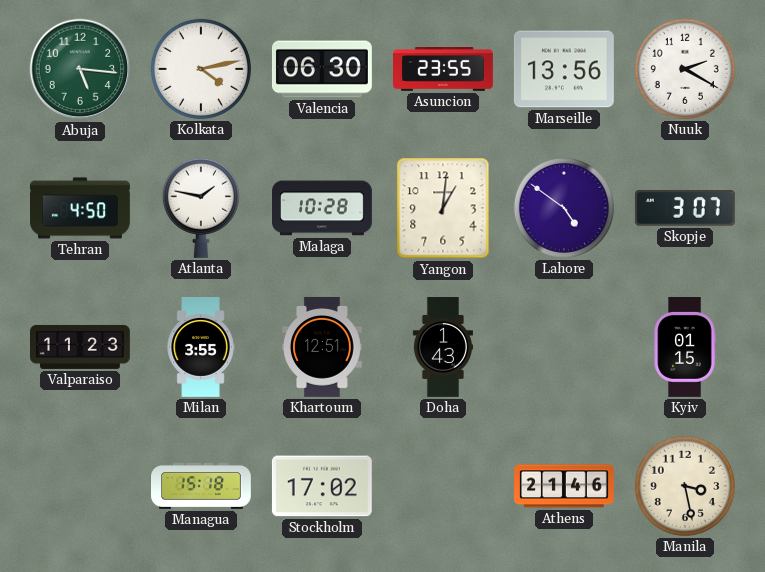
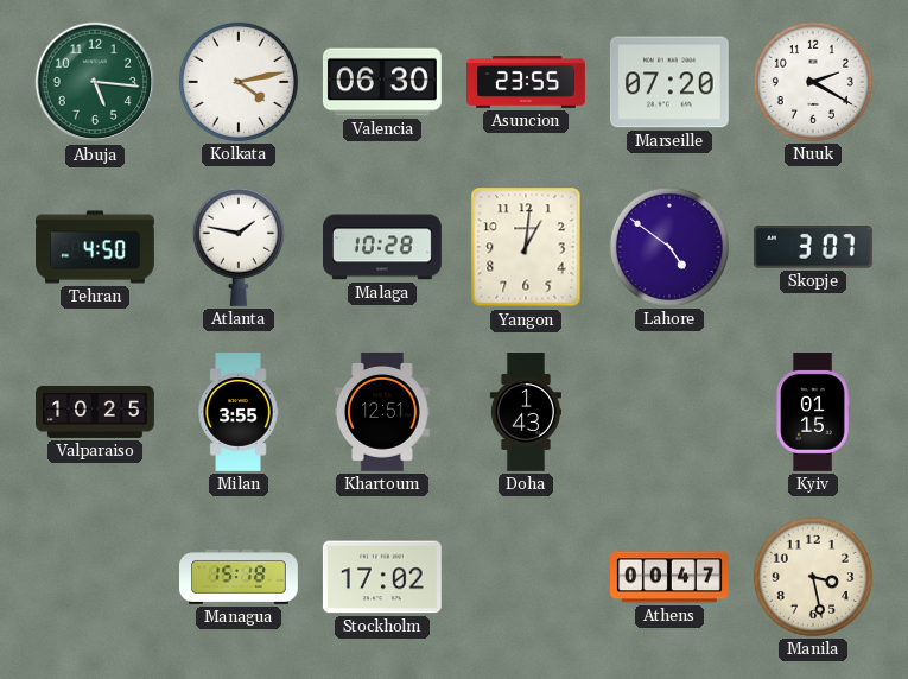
Marseille: 13:56 -> 07:20 (669, 82)
Valparaiso: 11:23 -> 10:25 (96, 412)
Athens: 21:46 -> 00:47 (671, 577)
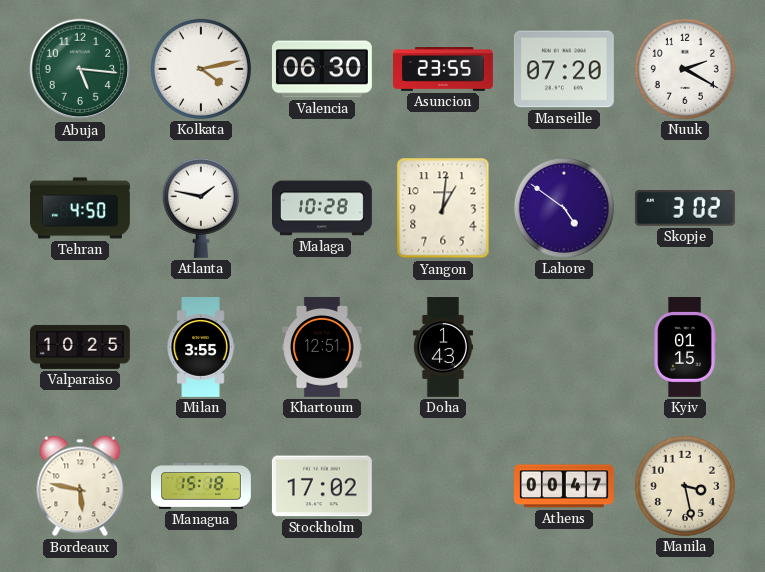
Skopje: 3:07 -> 3:02 (685, 208)
Bordeaux: none -> 5:47 (80, 486)
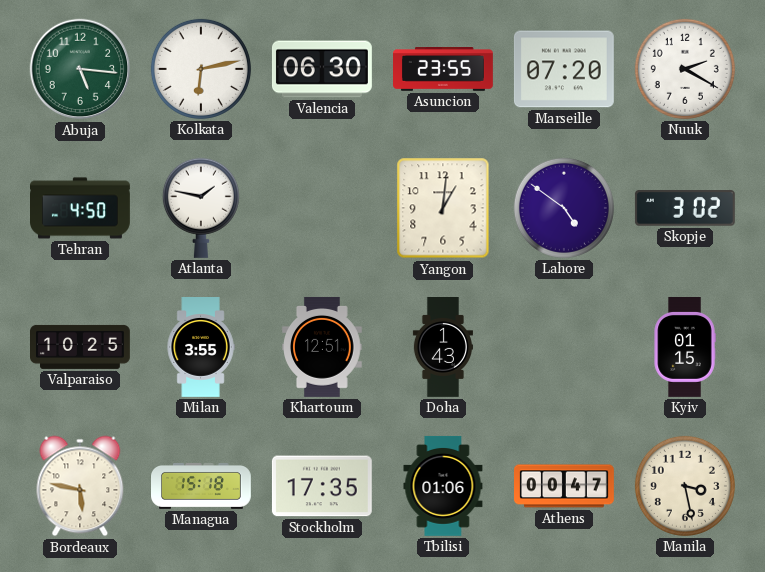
Kolkata: 4:13 -> 6:13 (201, 69)
Malaga: 10:28 -> none (323, 208)
Stockholm: 17:02 -> 17:35 (322, 486)
Tbilisi: none -> 01:06 (443, 486)
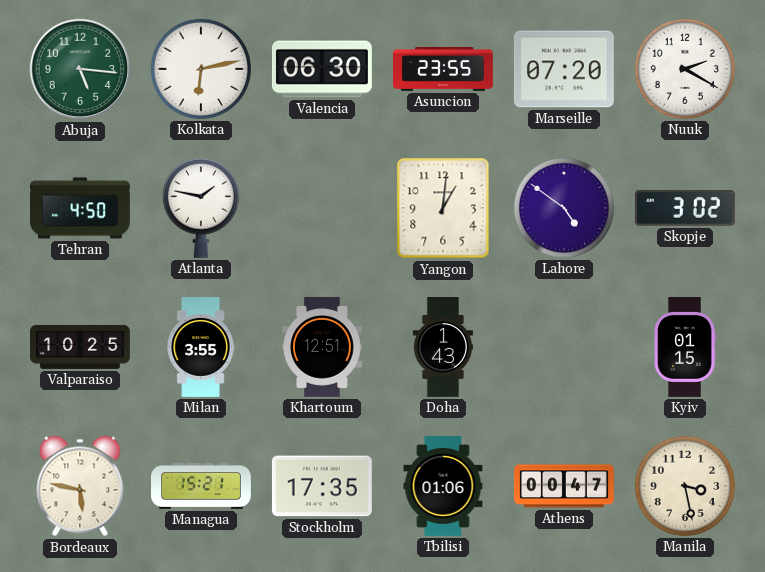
Managua: 15:18 -> 15:21 (202, 486)
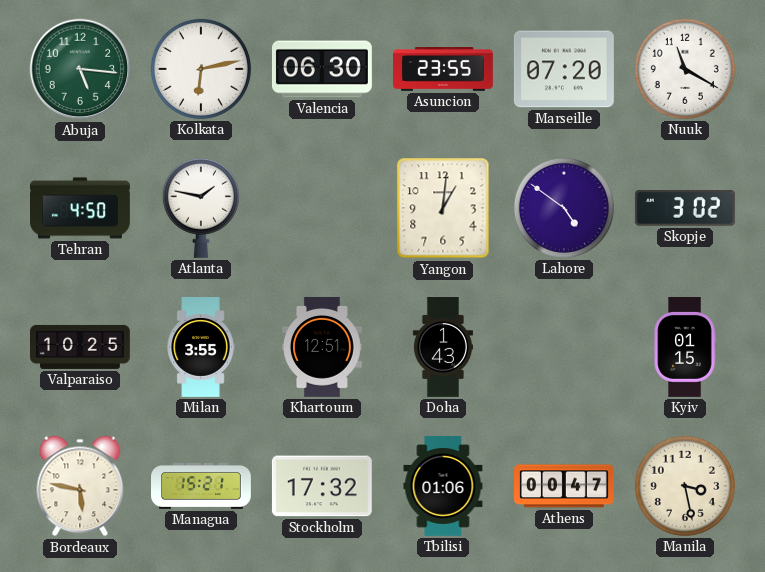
Nuuk: 2:20 -> 11:20 (685, 69)
Stockholm: 17:35 -> 17:32 (322, 486)
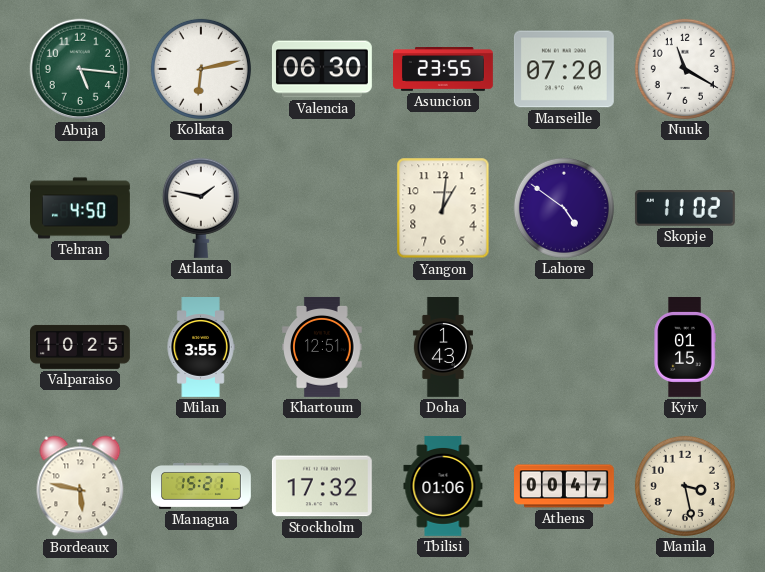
Skopje: 3:02 -> 11:02 (685, 208)
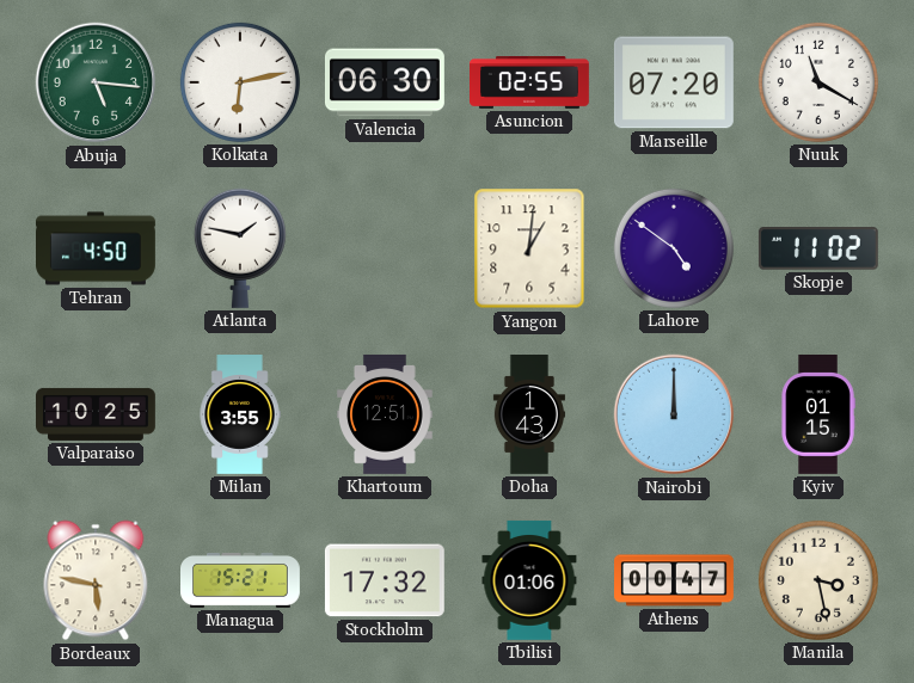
Asuncion: 23:55 -> 02:55 (530, 84)
Nairobi: none -> 12:00 (674, 414)
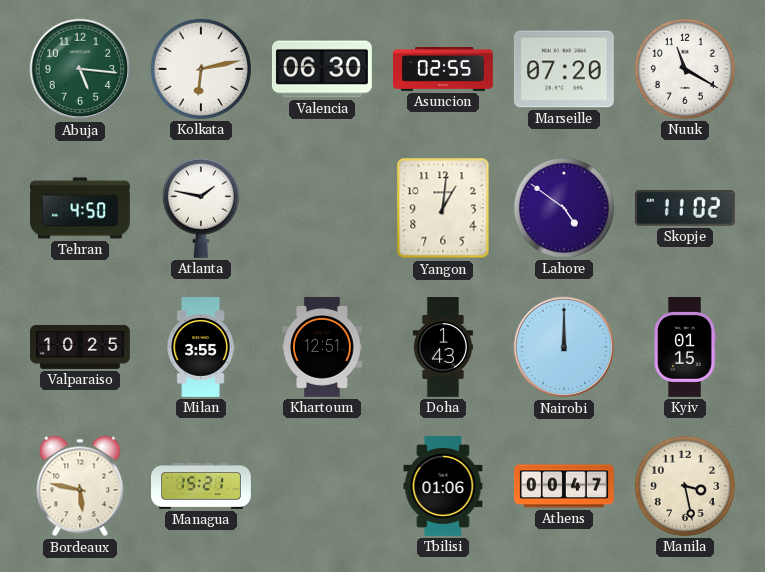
Stockholm: 17:32 -> none (385, 580)
